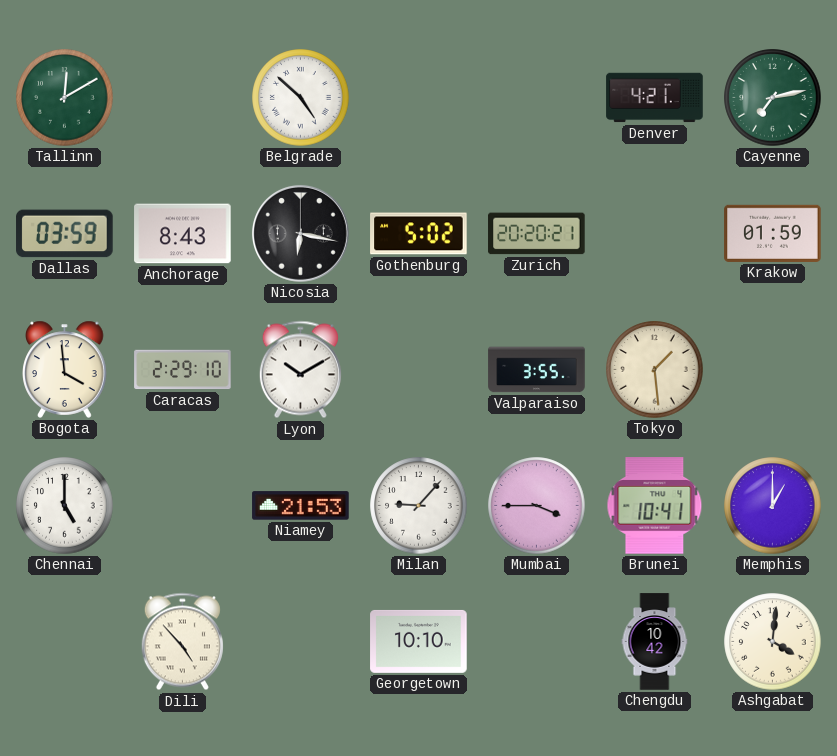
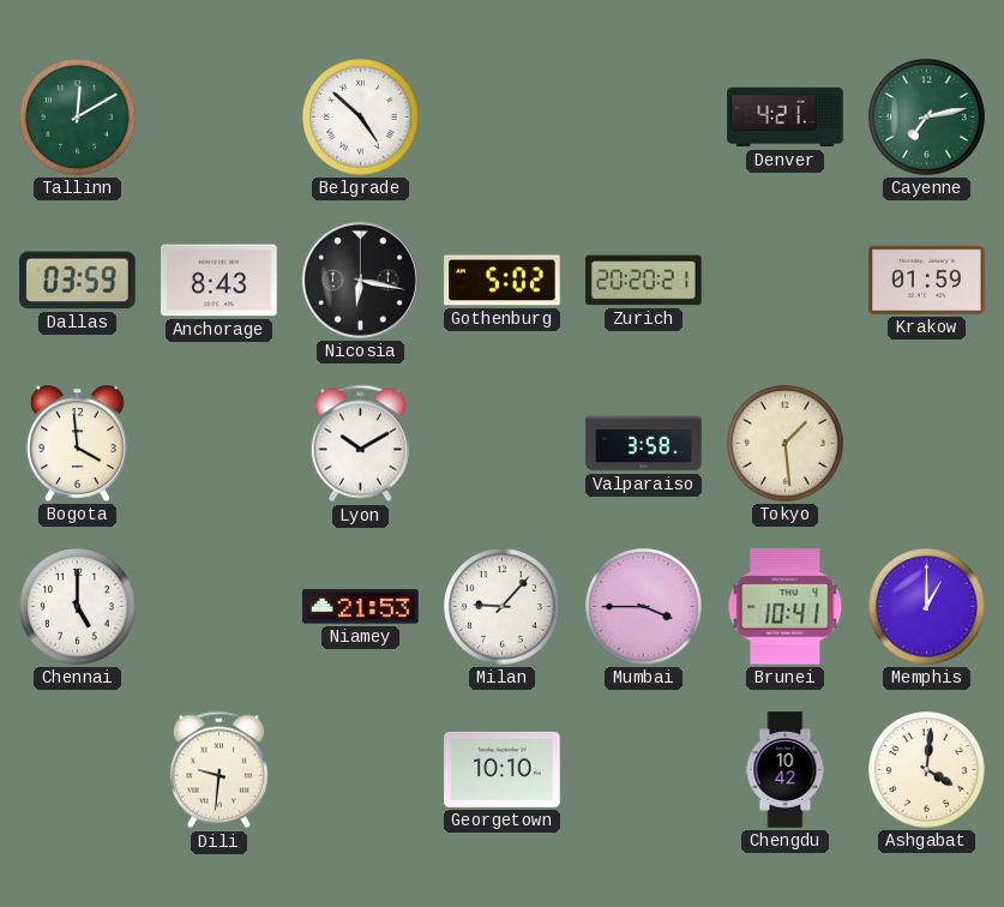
Caracas: 2:29 -> none (183, 370)
Valparaiso: 3:55 -> 3:58 (644, 444)
Dili: 4:53 -> 9:31 (218, 770)
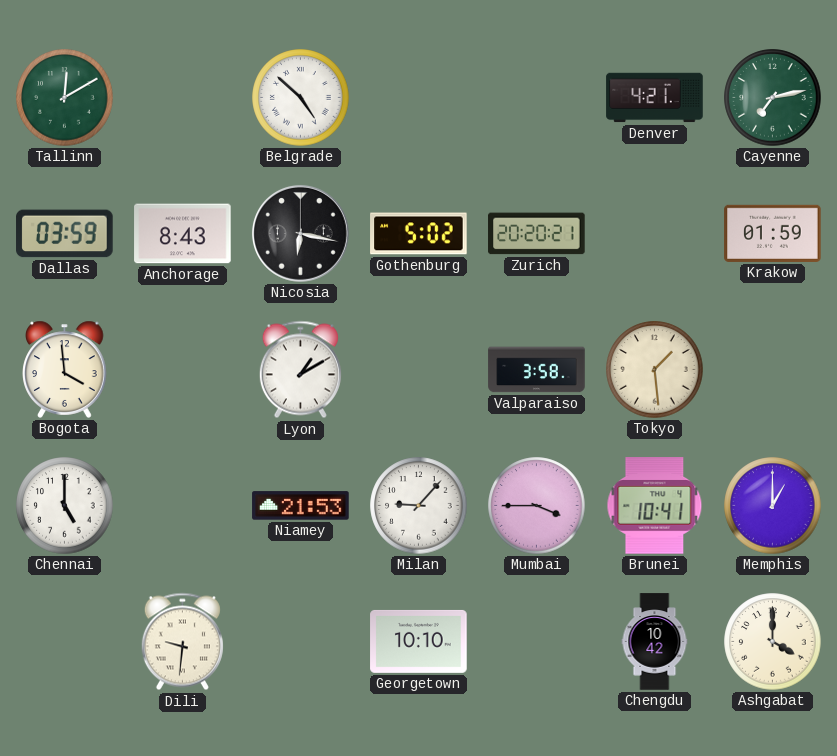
Lyon: 10:10 -> 1:10 (300, 370)
Ashgabat: 4:01 -> 4:00 (773, 642)
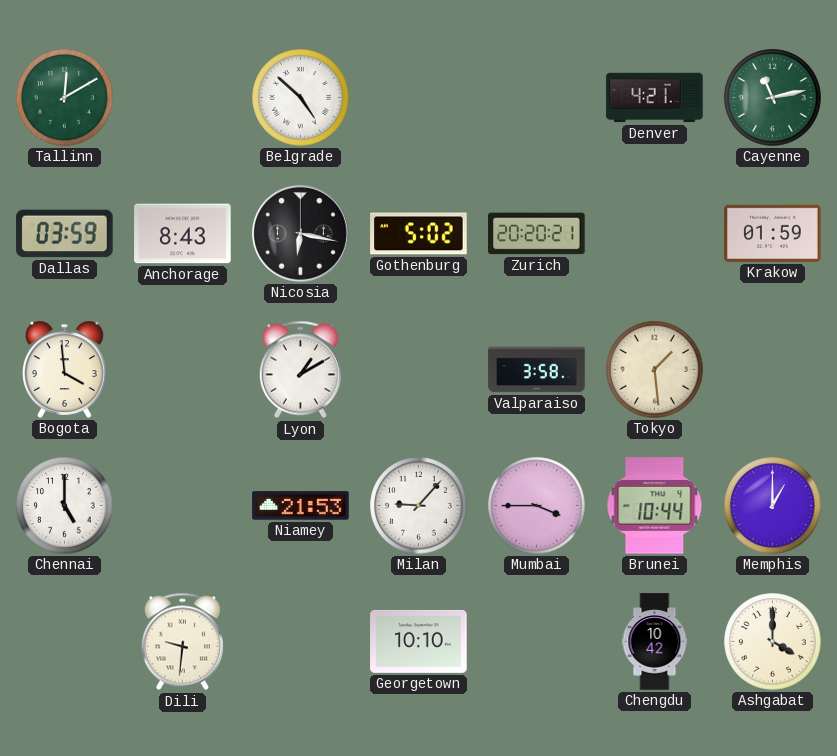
Cayenne: 7:13 -> 11:13 (773, 98)
Brunei: 10:41 -> 10:44 (655, 506)
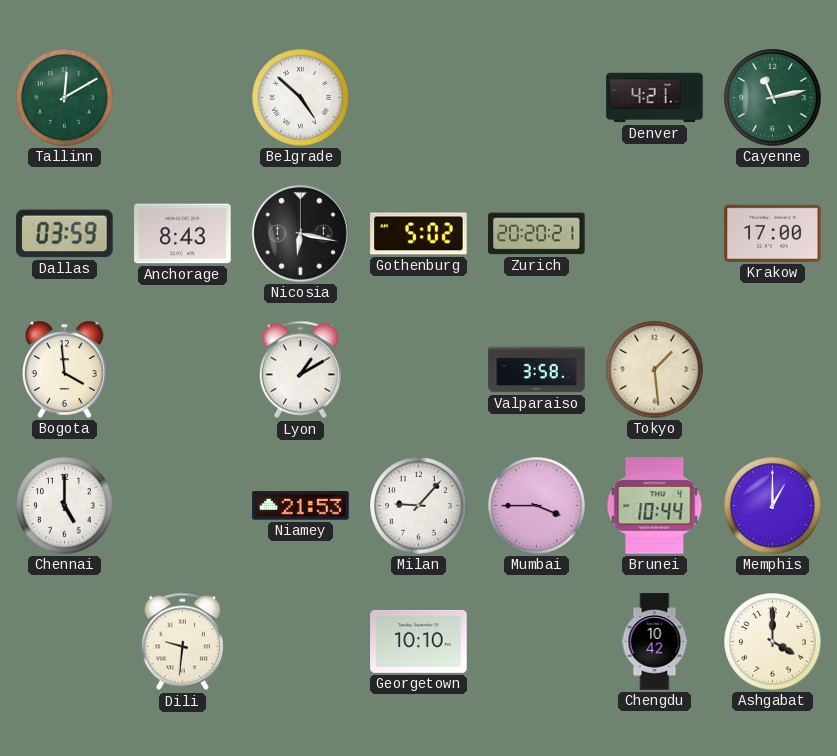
Krakow: 01:59 -> 17:00 (773, 233)
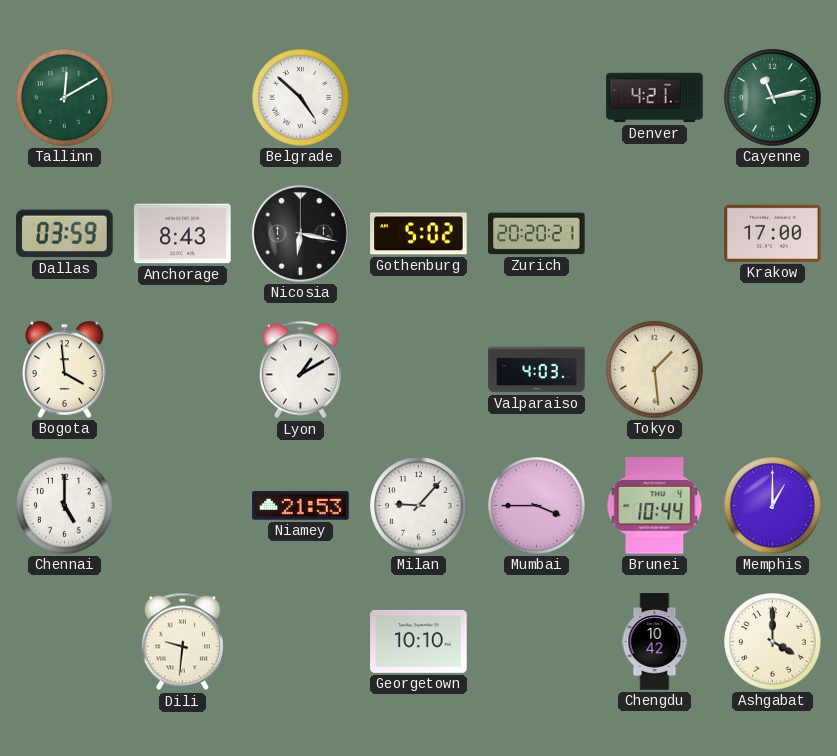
Valparaiso: 3:58 -> 4:03 (537, 370)
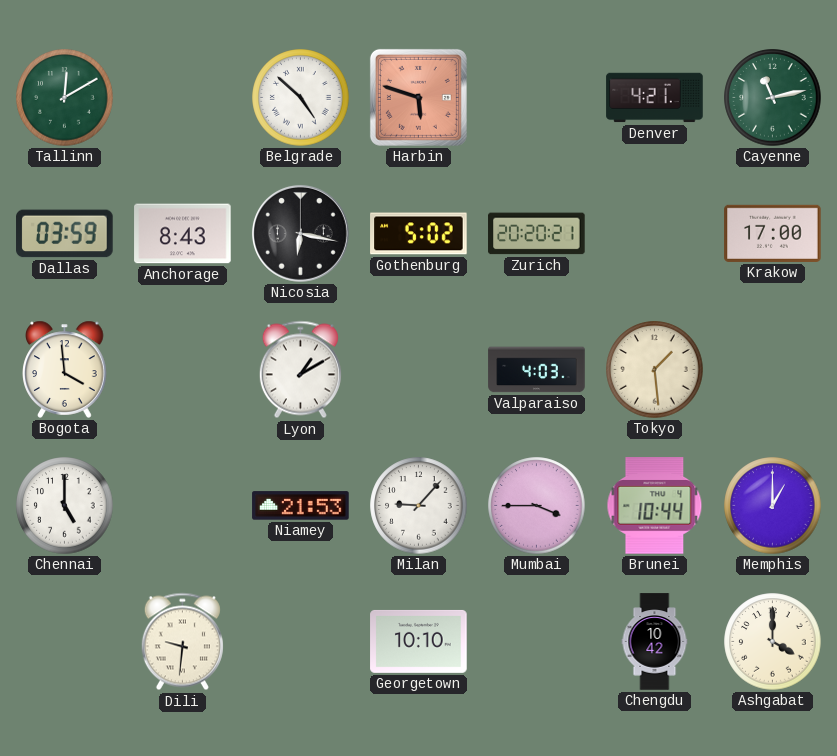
Harbin: none -> 5:48 (418, 97)
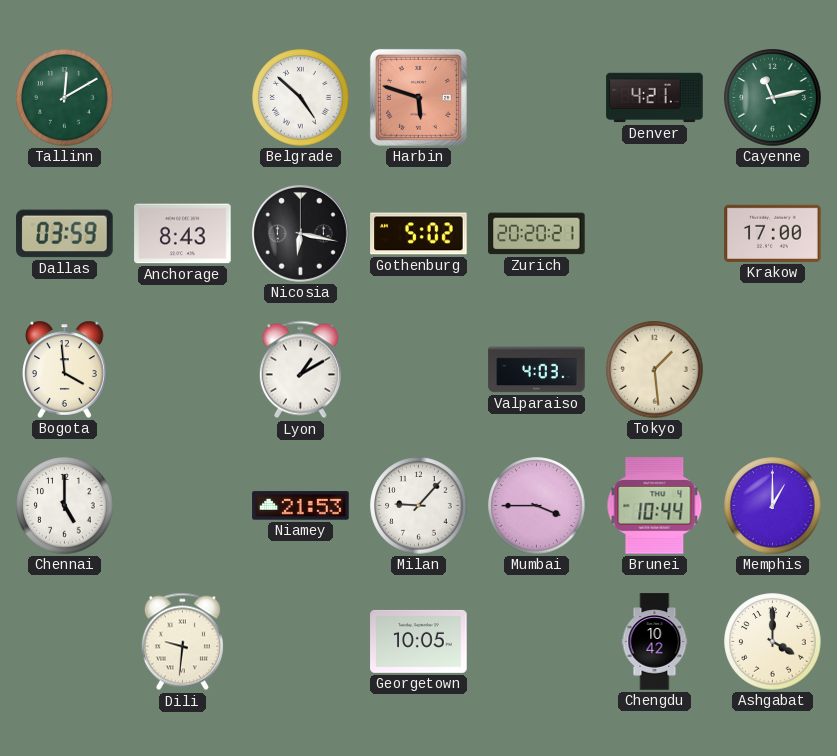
Georgetown: 10:10 -> 10:05 (419, 641)
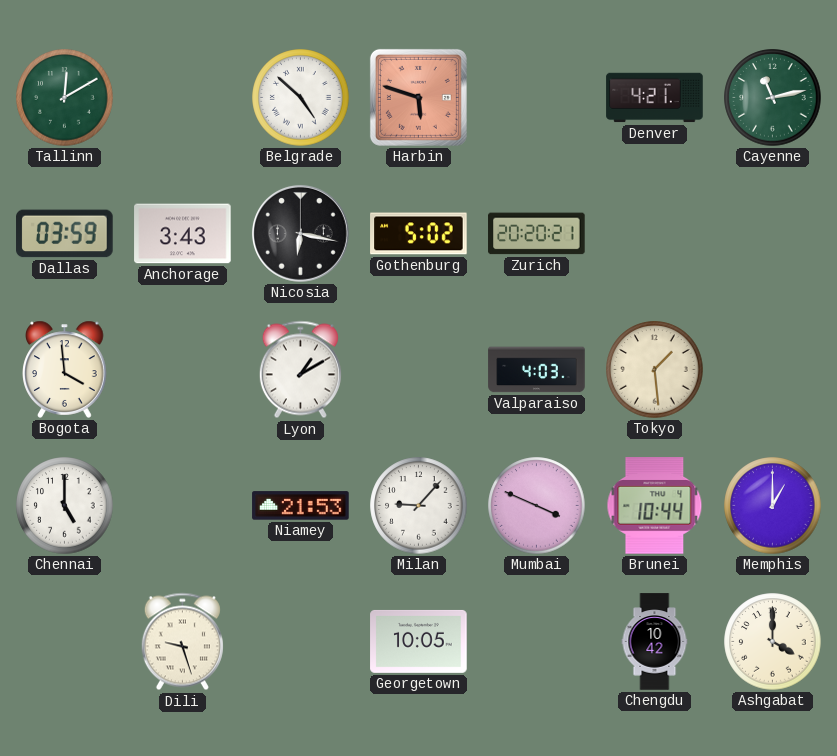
Anchorage: 8:43 -> 3:43 (183, 234)
Krakow: 17:00 -> none (773, 233)
Mumbai: 3:45 -> 3:49 (537, 506)
Dili: 9:31 -> 9:27 (182, 642)
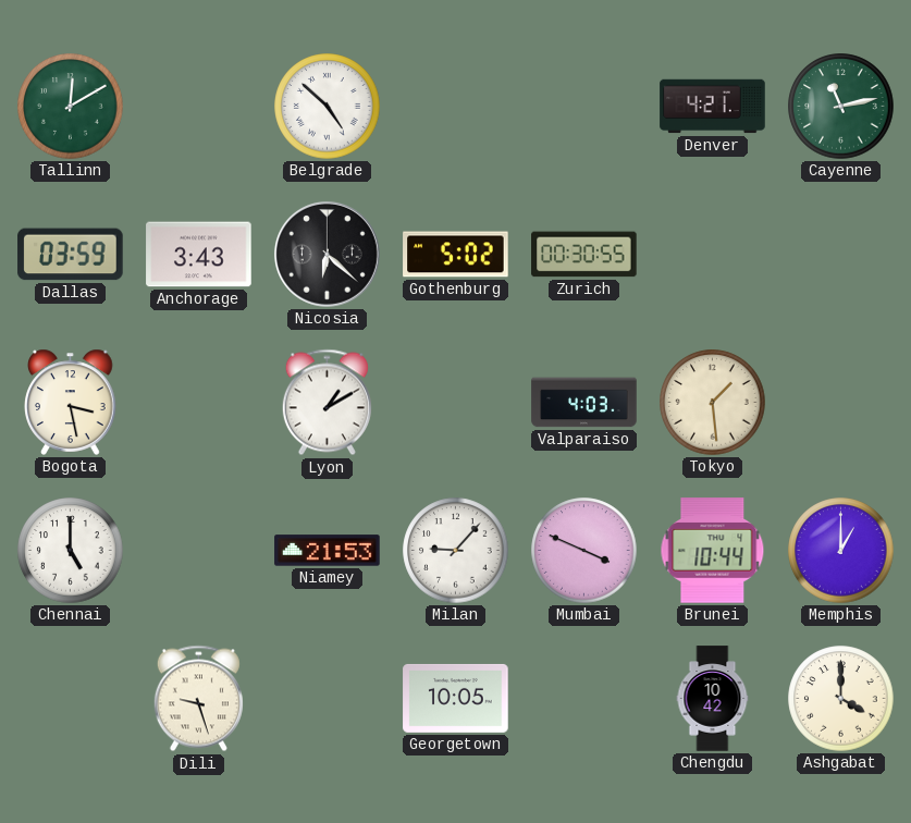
Harbin: 5:48 -> none (418, 97)
Nicosia: 6:17 -> 6:22 (327, 254)
Zurich: 20:20 -> 00:30 (584, 255)
Bogota: 3:59 -> 3:28 (71, 402)
